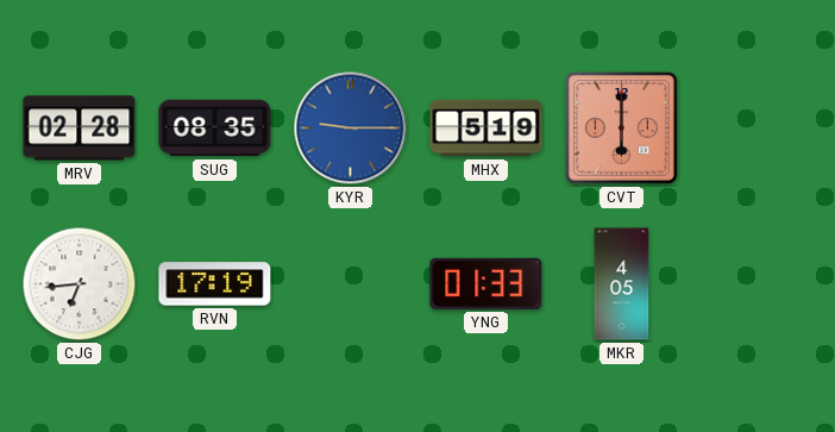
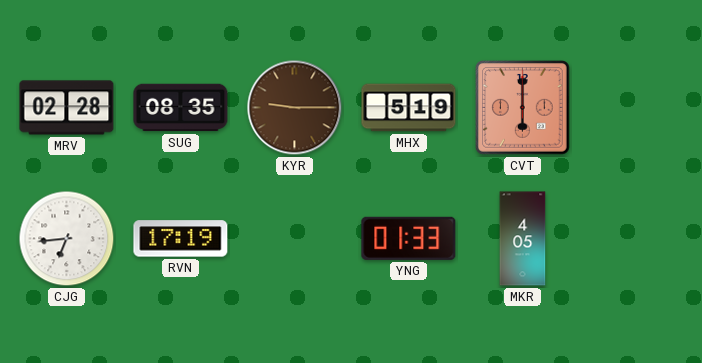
KYR dial: blue -> brown (295, 108)
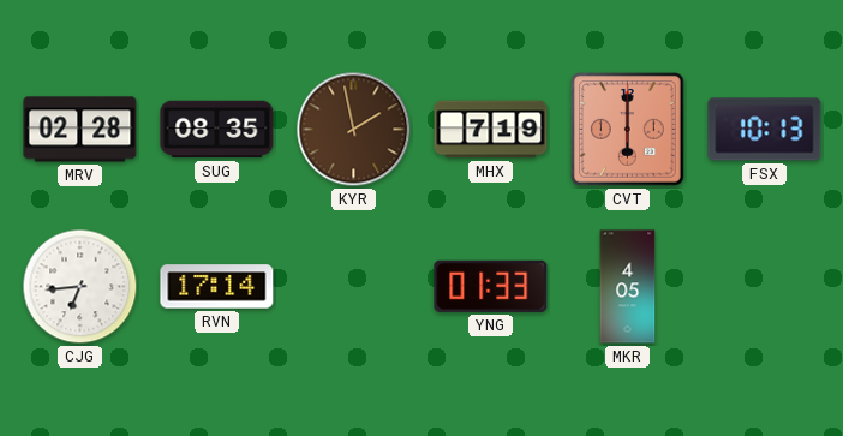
KYR: 9:15 -> 1:58 (354, 130)
MHX: 5:19 -> 7:19 (491, 130)
FSX: none -> 10:13 (765, 130)
RVN: 17:19 -> 17:14 (217, 287)
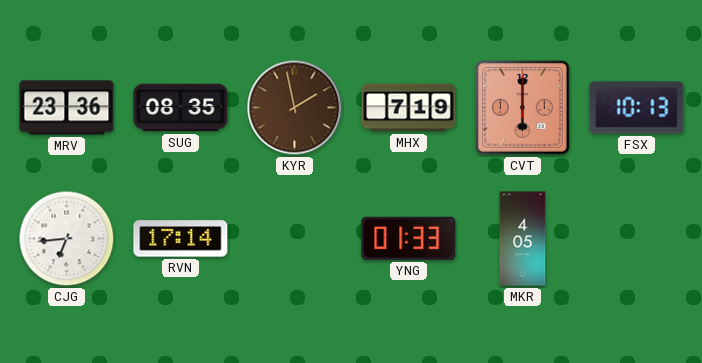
MRV: 02:28 -> 23:36 (67, 108)
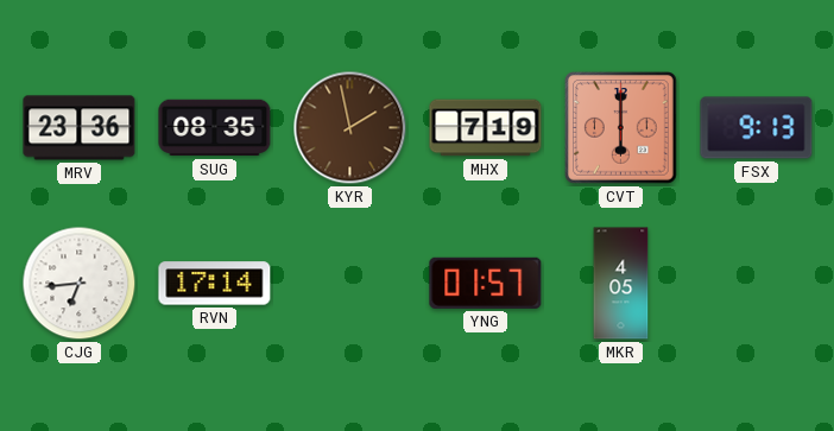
FSX: 10:13 -> 9:13 (757, 128)
YNG: 01:33 -> 01:57 (486, 283)
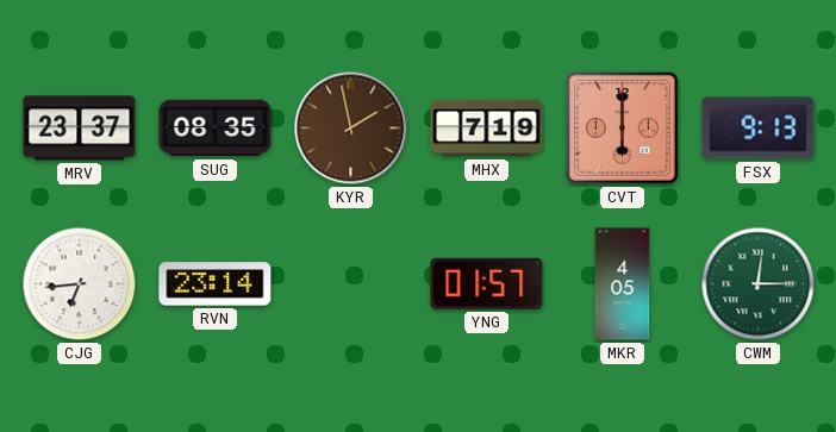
MRV: 23:36 -> 23:37 (80, 129)
RVN: 17:14 -> 23:14 (216, 284)
CWM: none -> 12:15 (759, 284)
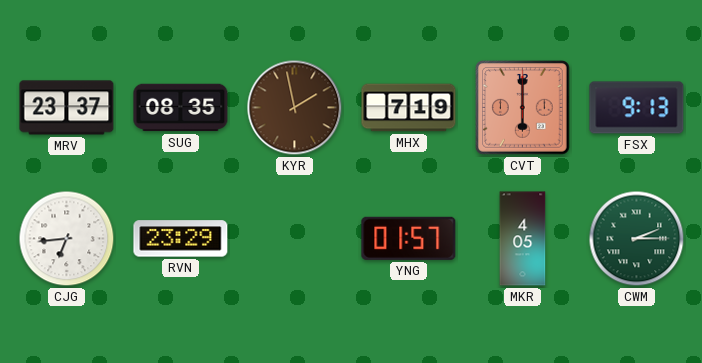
RVN: 23:14 -> 23:29 (181, 239)
CWM: 12:15 -> 2:15 (637, 239)
